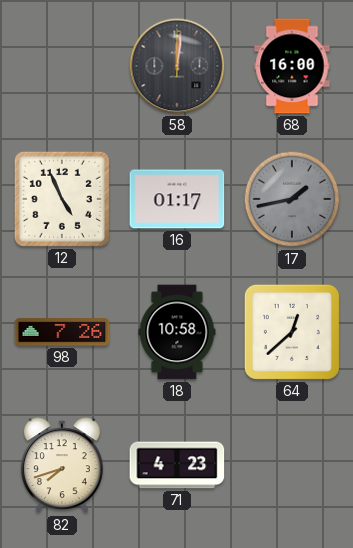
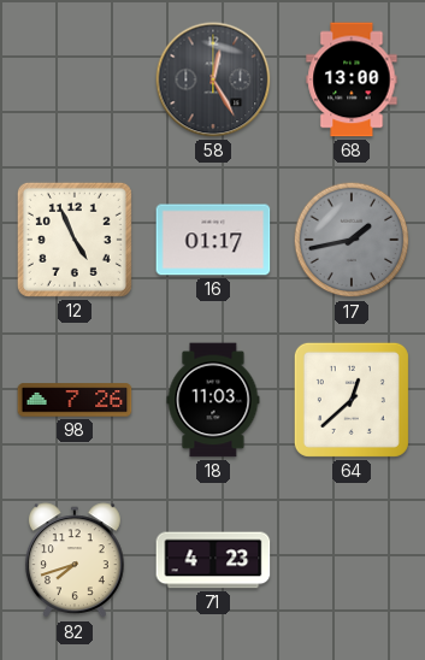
58: 12:01 -> 12:25 (213, 79)
68: 16:00 -> 13:00 (352, 79)
18: 10:58 -> 11:03 (213, 400)
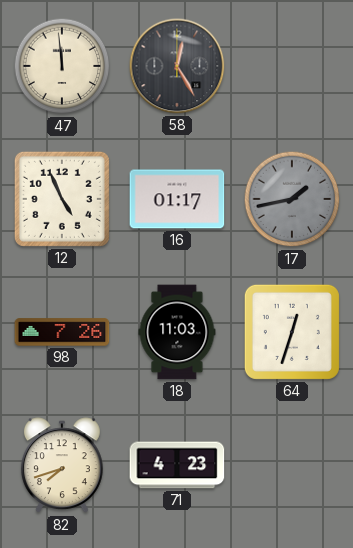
47: none -> 11:59 (62, 66)
68: 13:00 -> none (352, 79)
64: 12:38 -> 12:33 (292, 332)
